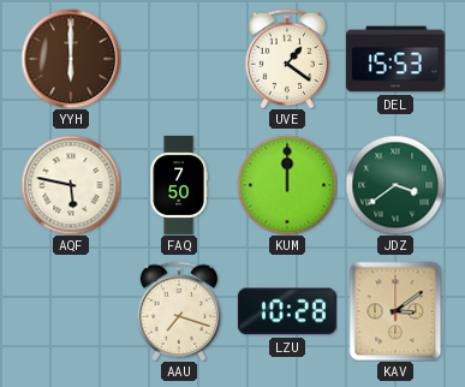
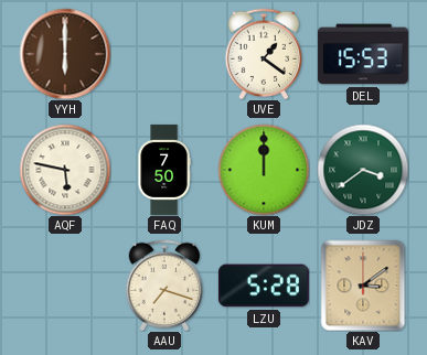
LZU: 10:28 -> 5:28 (264, 286)
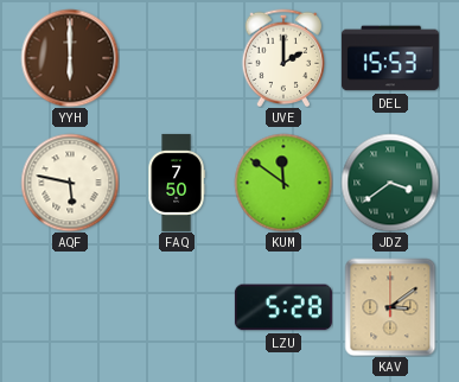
UVE: 1:21 -> 2:00 (283, 58)
KUM: 12:00 -> 11:51 (283, 183)
AAU: 7:18 -> none (164, 286)
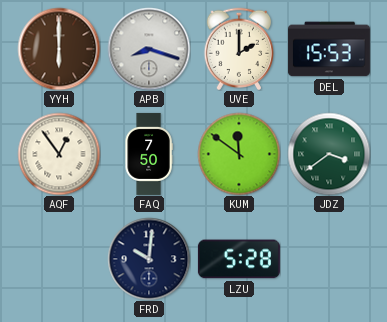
APB: none -> 8:18 (149, 49)
AQF: 5:47 -> 12:54 (59, 154)
FRD: none -> 10:01 (149, 259)
KAV: 3:09 -> none (390, 307)
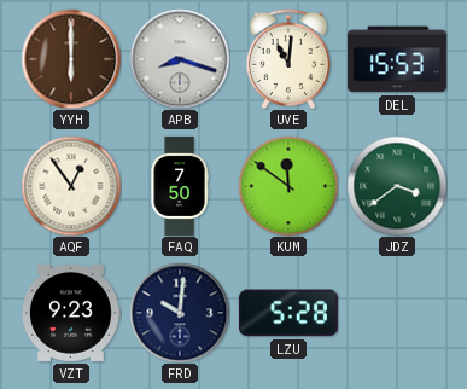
UVE: 2:00 -> 11:01 (288, 59)
VZT: none -> 9:23 (71, 313)
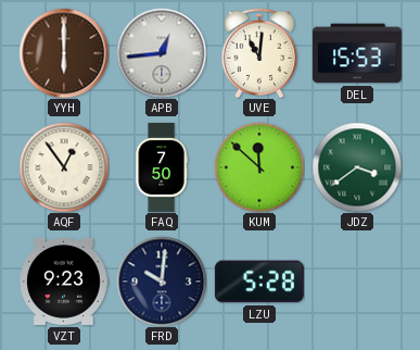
APB: 8:18 -> 12:44 (162, 53)
KUM: 11:51 -> 11:52 (259, 167)
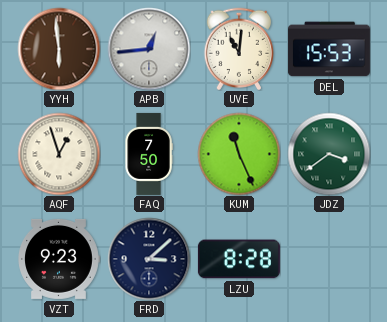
YYH: 6:00 -> 5:59 (59, 49)
AQF: 12:54 -> 12:57 (59, 154)
KUM: 11:52 -> 11:26 (239, 154)
FRD: 10:01 -> 3:08 (149, 259)
LZU: 5:28 -> 8:28 (239, 259)
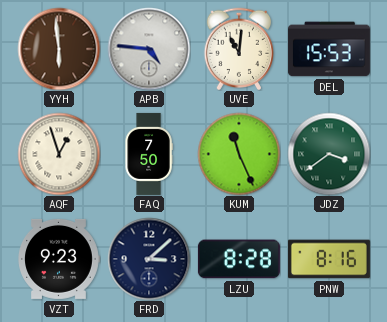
APB: 12:44 -> 4:46 (149, 49)
PNW: none -> 8:16 (329, 259)
